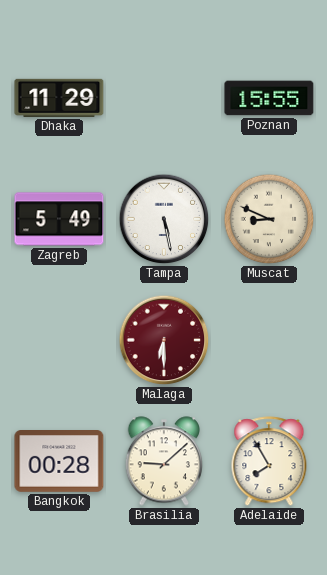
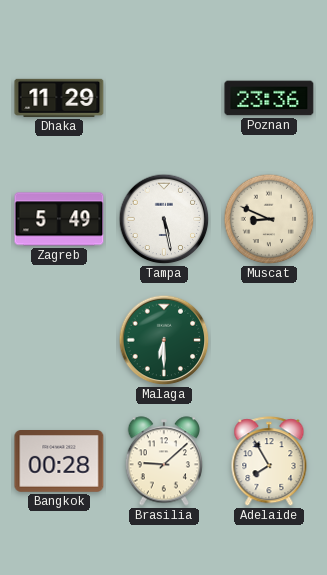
Poznan: 15:55 -> 23:36 (269, 98)
Malaga dial: burgundy -> green (164, 340)
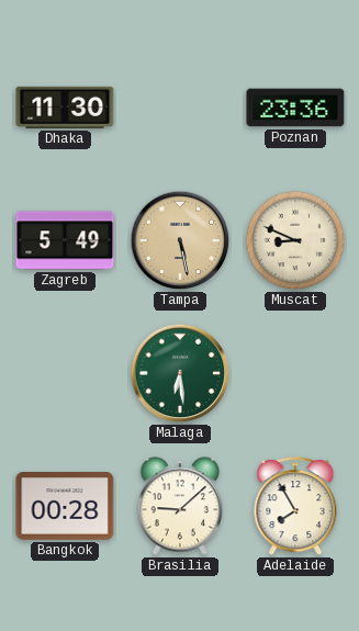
Dhaka: 11:29 -> 11:30 (65, 108)
Tampa dial: white -> champagne (180, 240)
Malaga: 6:30 -> 6:29 (180, 373)
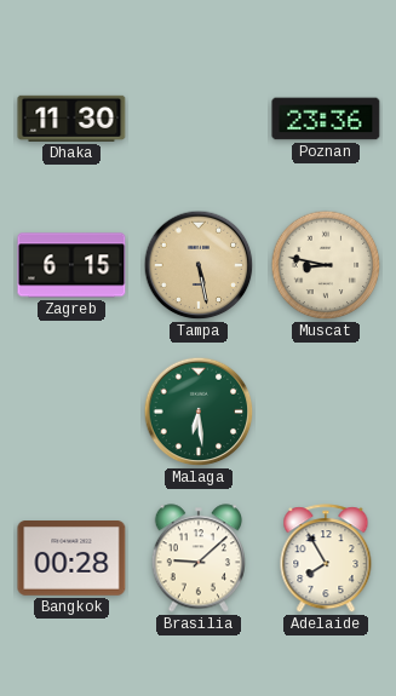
Zagreb: 5:49 -> 6:15 (71, 265)
Muscat: 8:49 -> 8:47 (326, 265)
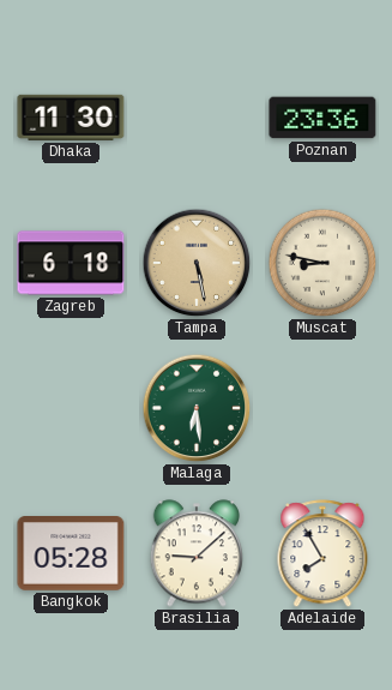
Zagreb: 6:15 -> 6:18 (71, 263)
Bangkok: 00:28 -> 05:28 (71, 554)
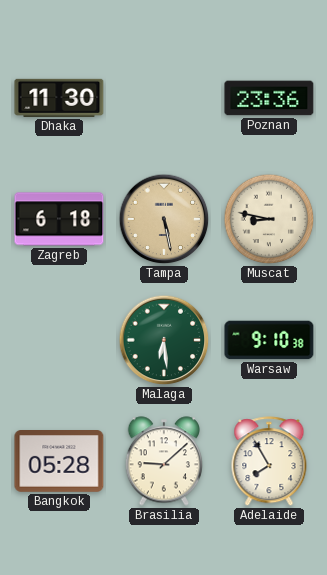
Warsaw: none -> 9:10 (269, 340)
